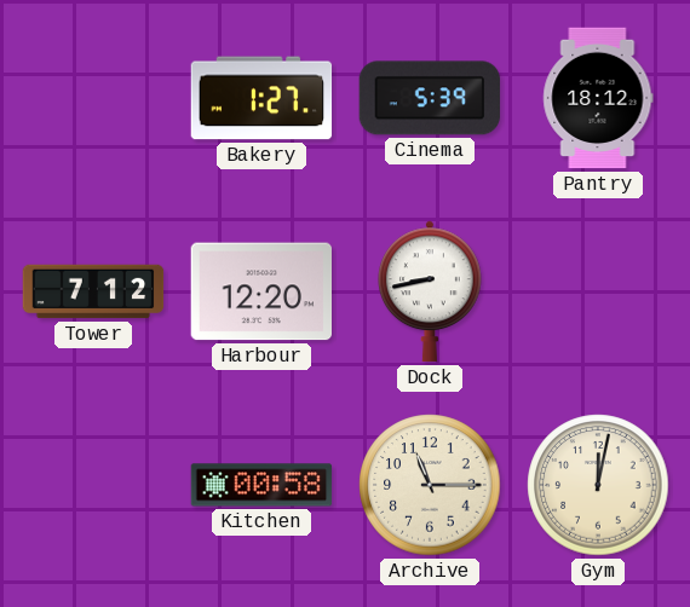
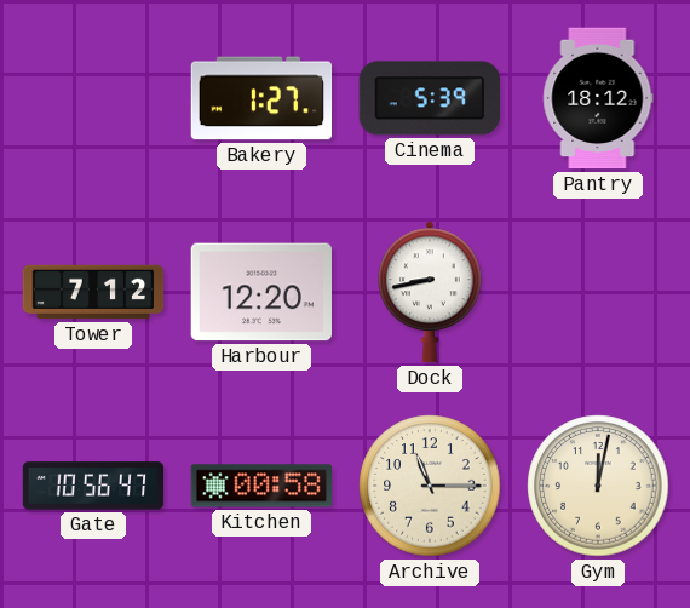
Gate: none -> 10:56 (93, 486)
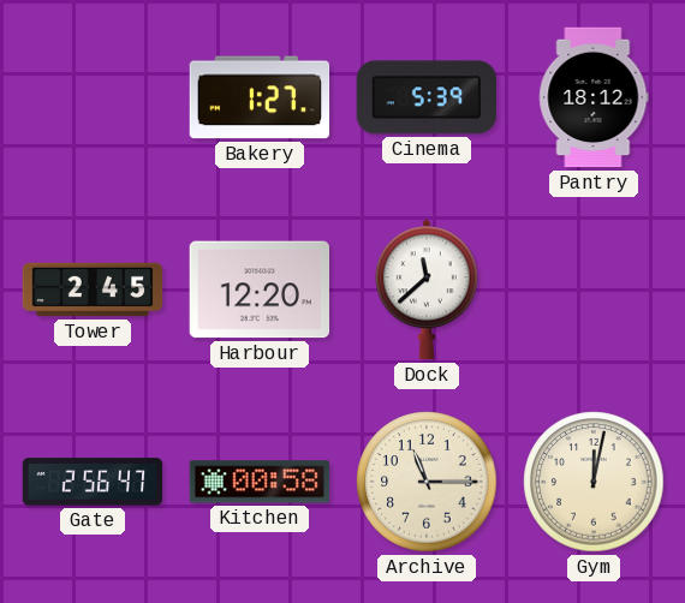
Tower: 7:12 -> 2:45 (93, 289)
Dock: 8:43 -> 11:38 (428, 289)
Gate: 10:56 -> 2:56 (93, 482)
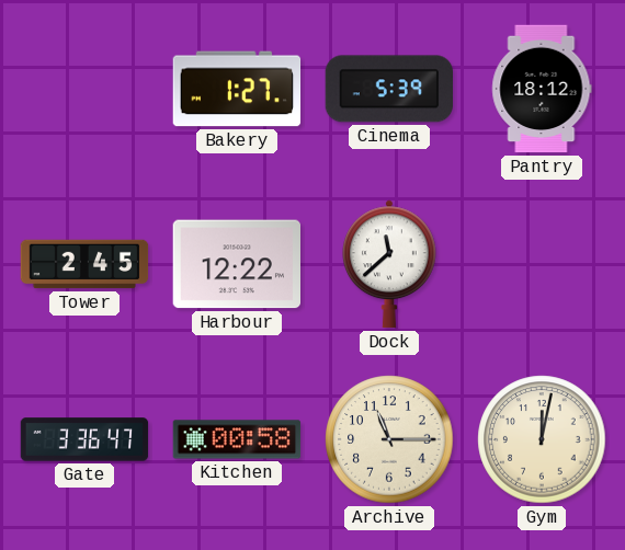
Harbour: 12:20 -> 12:22 (236, 264)
Gate: 2:56 -> 3:36 (84, 439)
